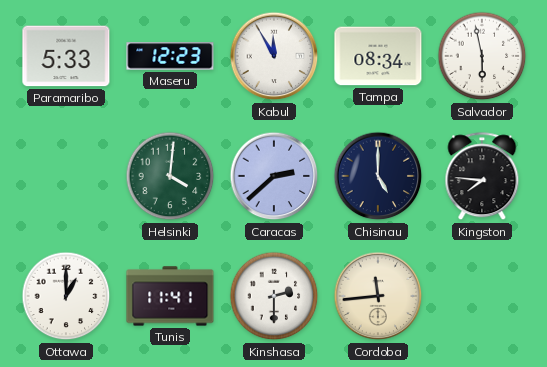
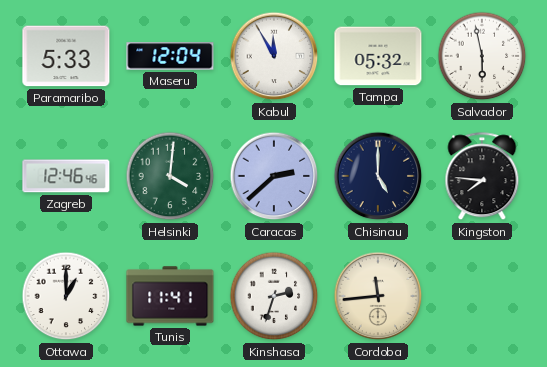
Maseru: 12:23 -> 12:04 (170, 56)
Tampa: 08:34 -> 05:32 (378, 56)
Zagreb: none -> 12:46 (66, 176)
Kinshasa: 2:30 -> 2:33 (274, 296)
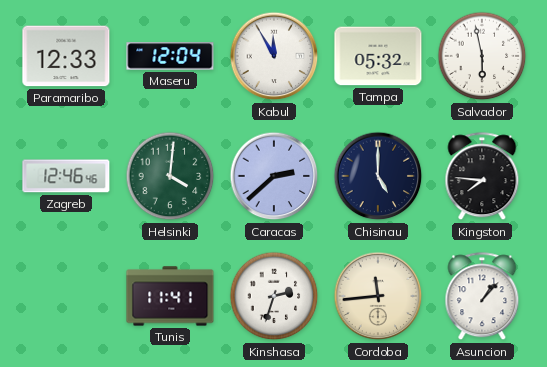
Paramaribo: 5:33 -> 12:33 (66, 56)
Ottawa: 1:00 -> none (66, 296)
Asuncion: none -> 1:07 (482, 297)
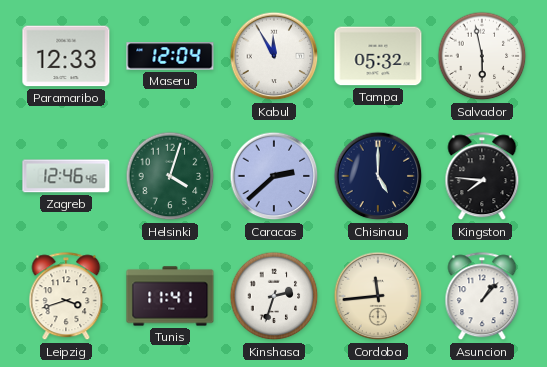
Helsinki: 4:01 -> 4:03 (170, 176)
Leipzig: none -> 3:42 (66, 297)
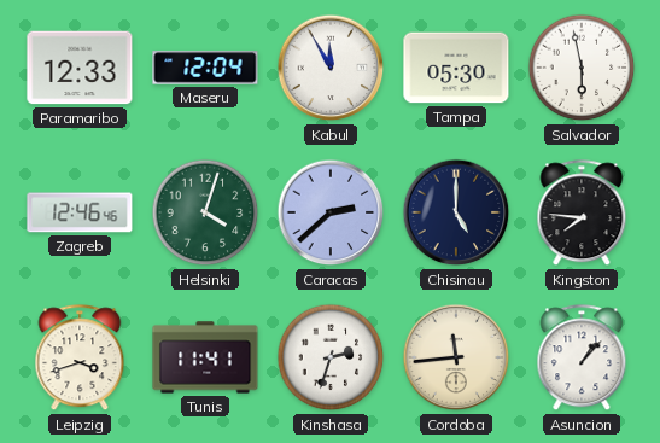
Tampa: 05:32 -> 05:30 (456, 68)
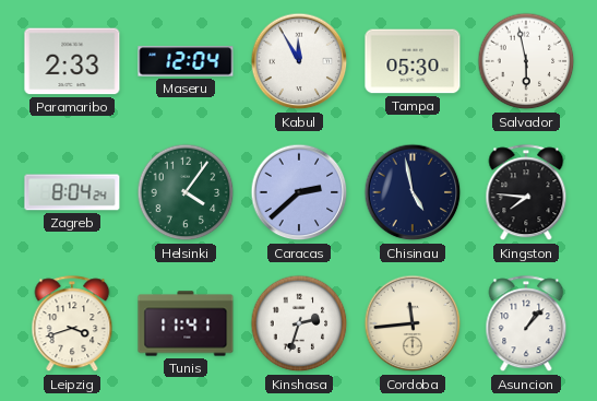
Paramaribo: 12:33 -> 2:33 (72, 61)
Zagreb: 12:46 -> 8:04 (72, 192)
Helsinki: 4:03 -> 4:06 (186, 192)
Chisinau: 5:00 -> 4:58 (413, 192)
